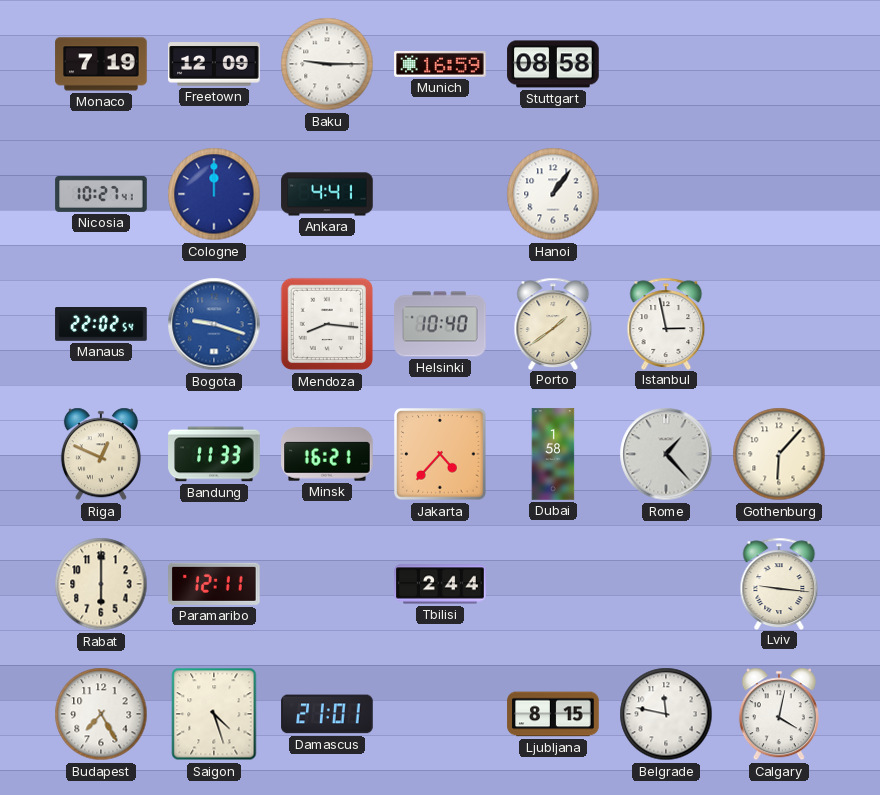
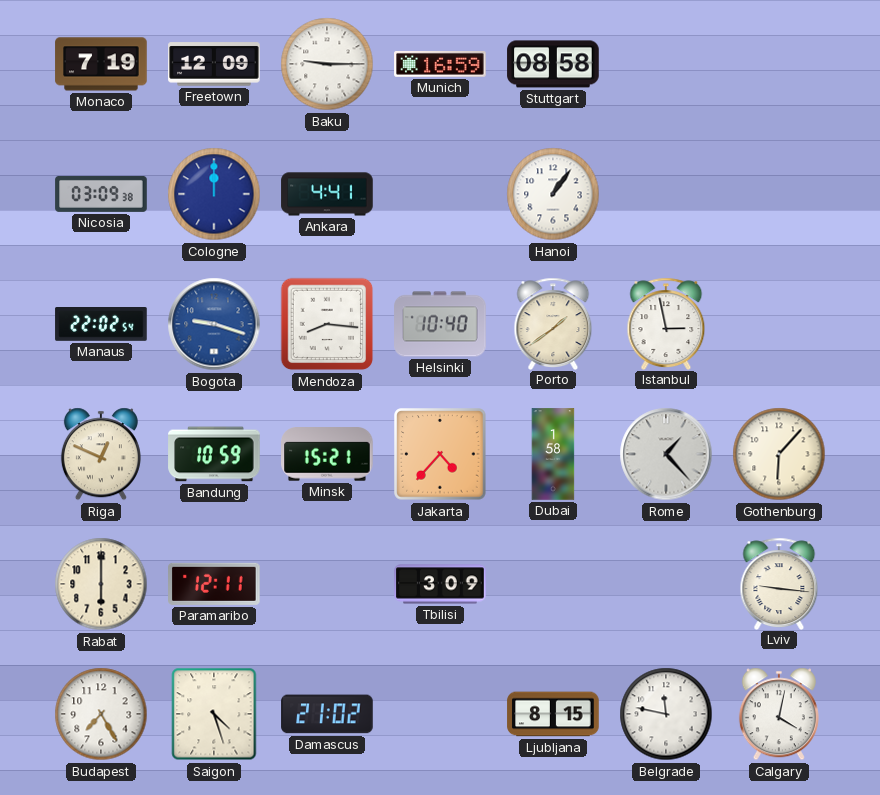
Nicosia: 10:27 -> 03:09 (101, 194)
Bandung: 11:33 -> 10:59 (214, 454)
Minsk: 16:21 -> 15:21 (327, 454)
Tbilisi: 2:44 -> 3:09 (440, 584)
Damascus: 21:01 -> 21:02 (327, 714)
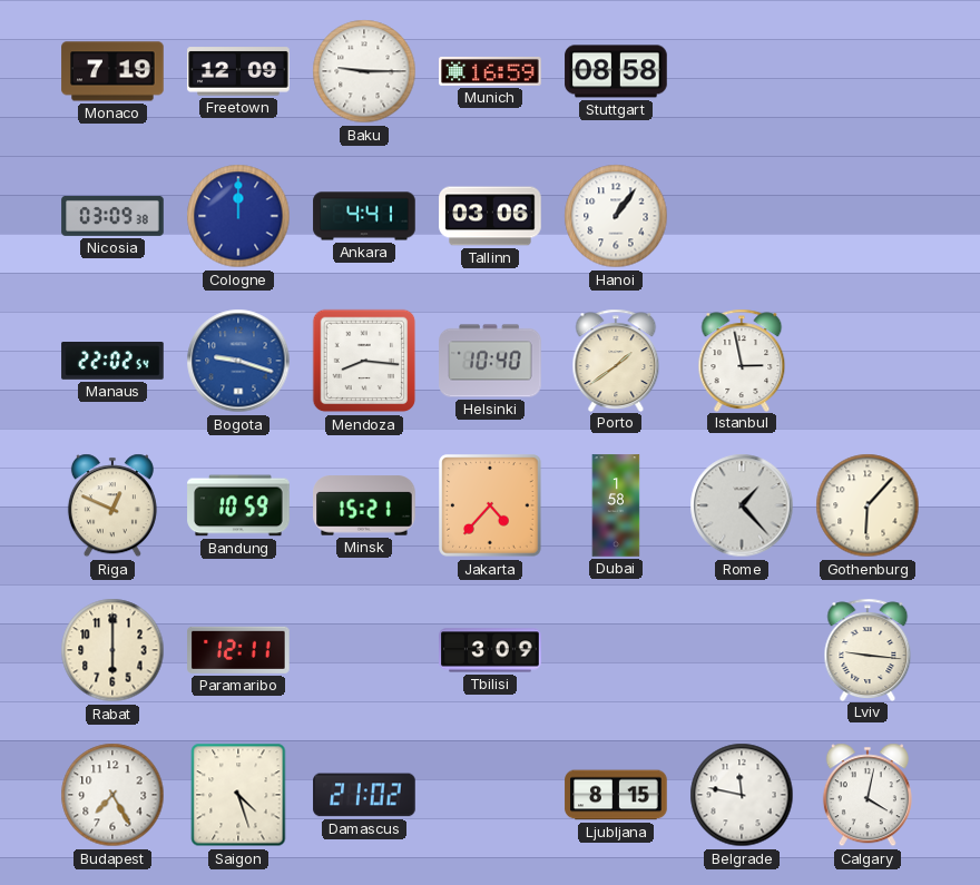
Tallinn: none -> 03:06 (490, 216)
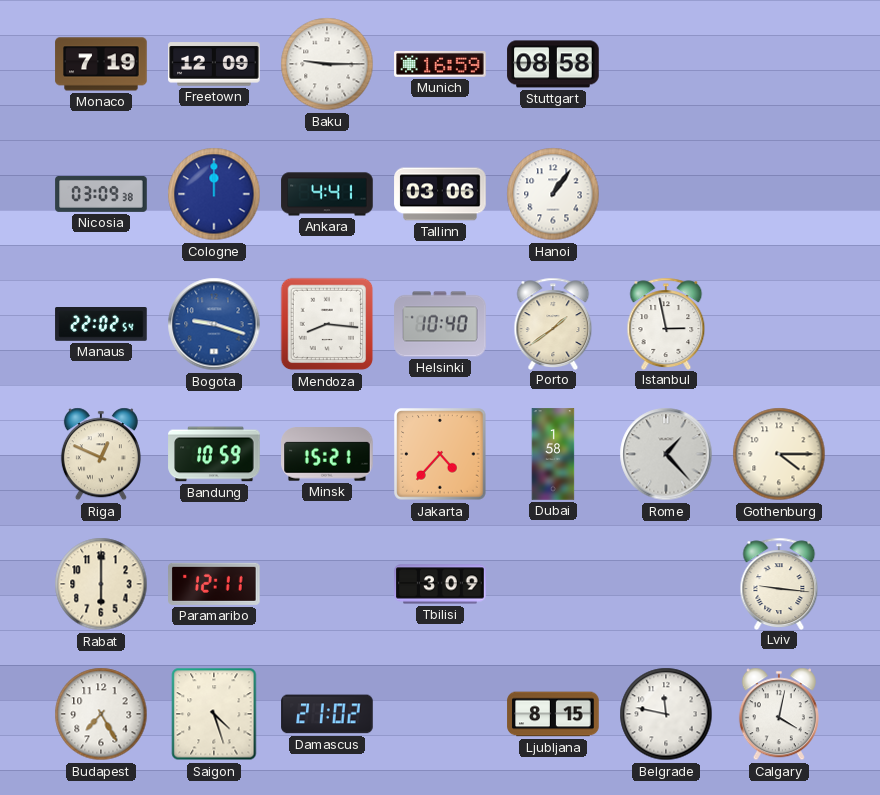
Gothenburg: 6:07 -> 4:15 (779, 454)
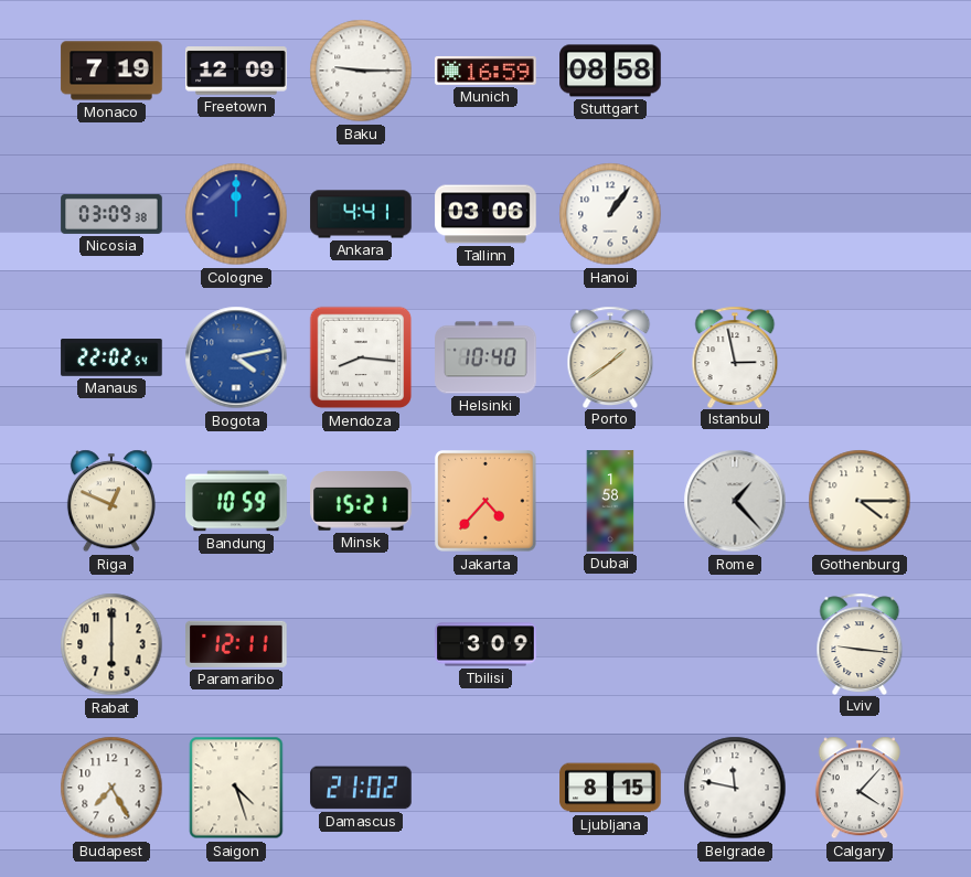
Bogota: 9:18 -> 4:13 (236, 357)
Calgary: 4:02 -> 4:07 (860, 788)
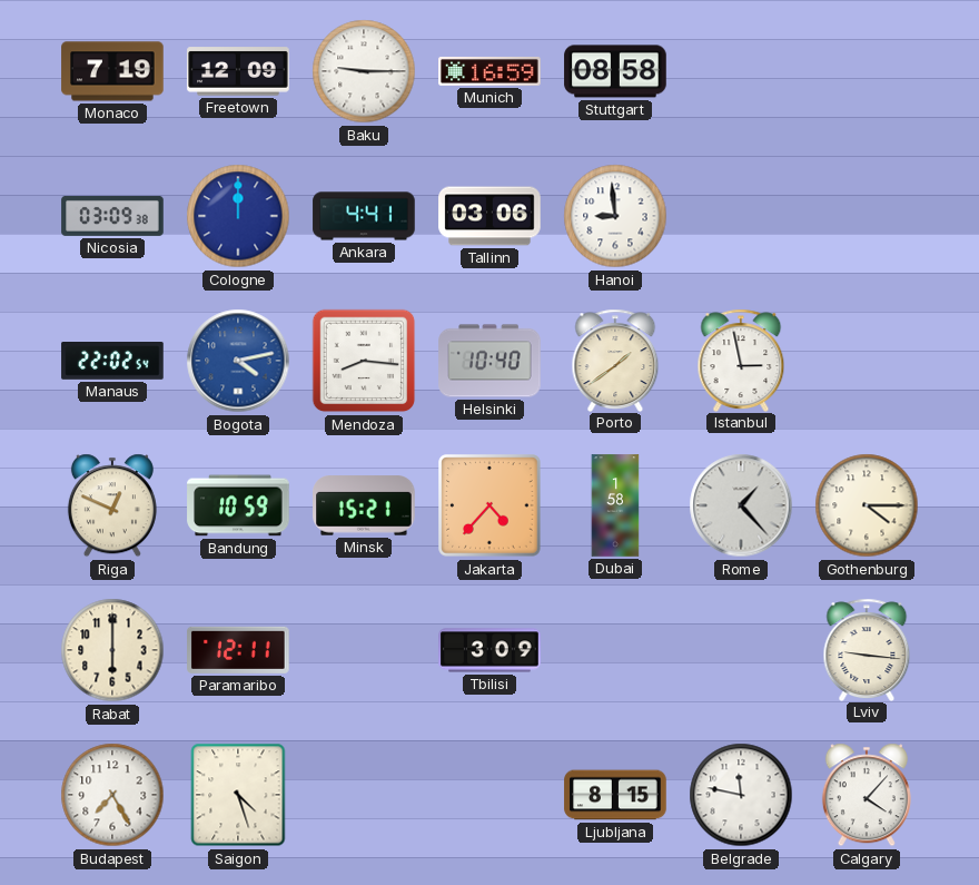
Hanoi: 1:06 -> 8:59 (615, 216)
Damascus: 21:02 -> none (361, 788)
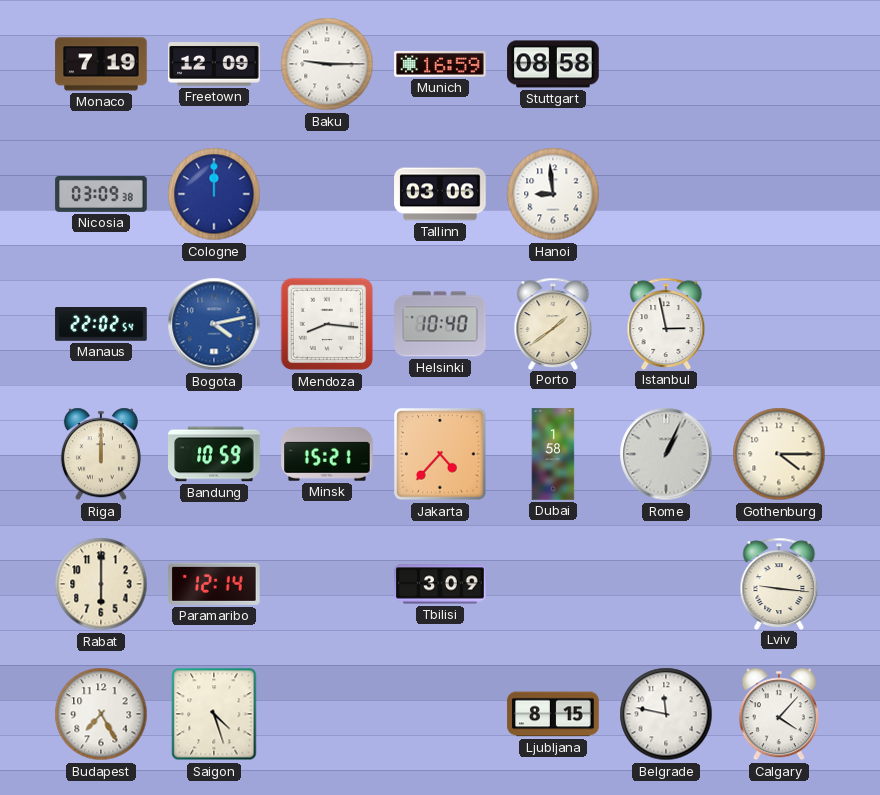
Ankara: 4:41 -> none (364, 216)
Riga: 12:49 -> 12:00 (101, 454)
Rome: 1:23 -> 1:04 (666, 454)
Paramaribo: 12:11 -> 12:14 (214, 584)
